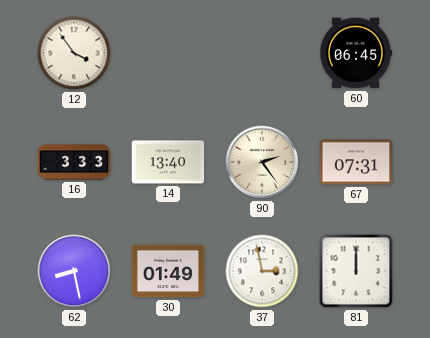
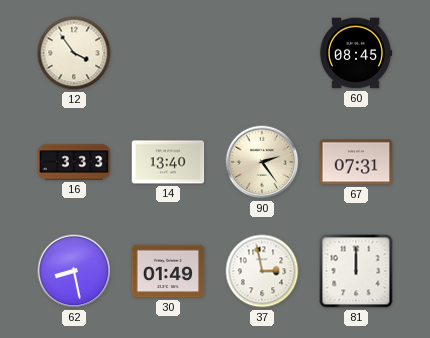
60: 06:45 -> 08:45 (356, 53)
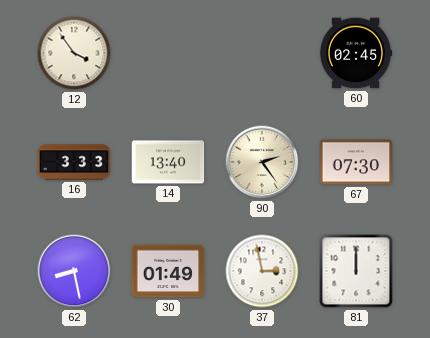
60: 08:45 -> 02:45 (356, 53)
67: 07:31 -> 07:30 (356, 162)
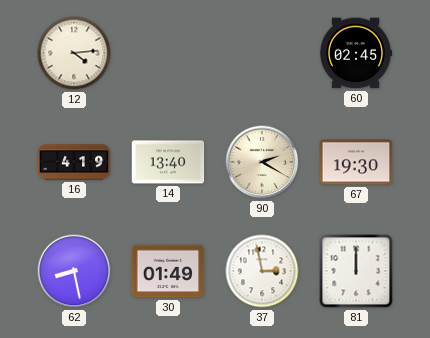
12: 3:54 -> 4:14 (74, 53)
16: 3:33 -> 4:19 (74, 162)
90: 2:24 -> 2:20 (262, 162)
67: 07:30 -> 19:30 (356, 162)
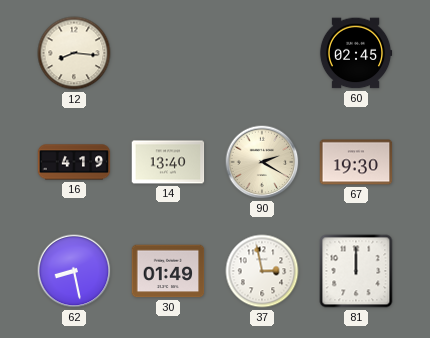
12: 4:14 -> 8:16 (74, 53)
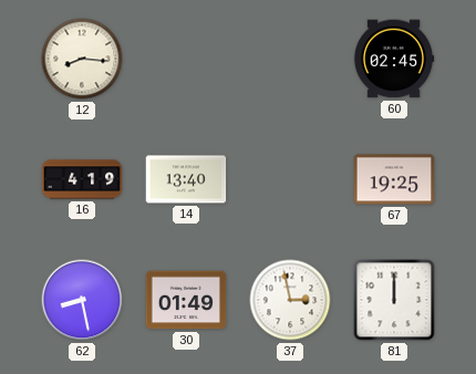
90: 2:20 -> none (262, 162)
67: 19:30 -> 19:25 (394, 179)
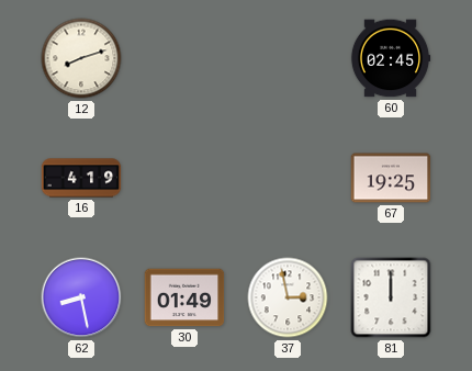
12: 8:16 -> 8:12 (81, 58)
14: 13:40 -> none (186, 179)
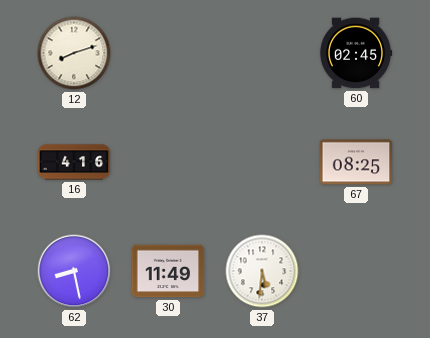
16: 4:19 -> 4:16 (74, 162)
67: 19:25 -> 08:25 (356, 162)
30: 01:49 -> 11:49 (168, 271)
37: 2:58 -> 5:31 (262, 271)
81: 12:00 -> none (391, 297)
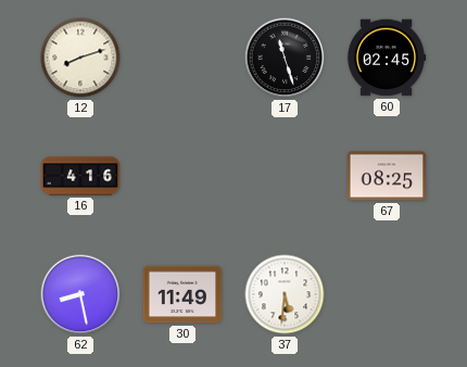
17: none -> 11:27 (285, 58)
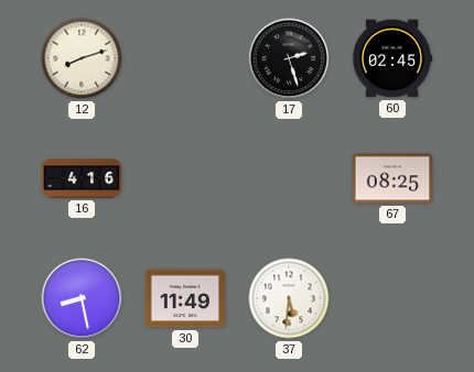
17: 11:27 -> 2:27 (289, 58)
